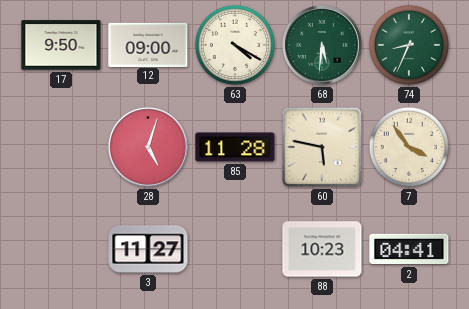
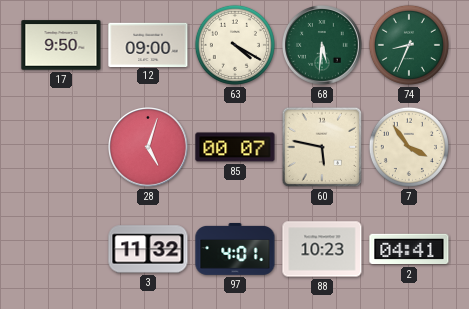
85: 11:28 -> 00:07 (235, 147)
3: 11:27 -> 11:32 (148, 249)
97: none -> 4:01 (235, 249)
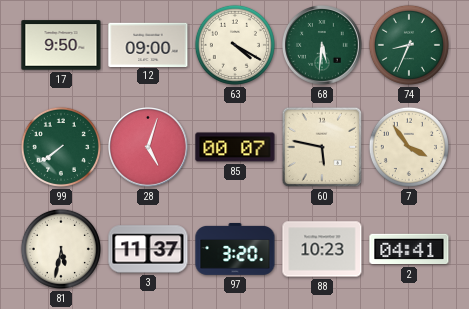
99: none -> 7:39 (61, 147)
81: none -> 5:32 (61, 249)
3: 11:32 -> 11:37 (148, 249)
97: 4:01 -> 3:20 (235, 249)
